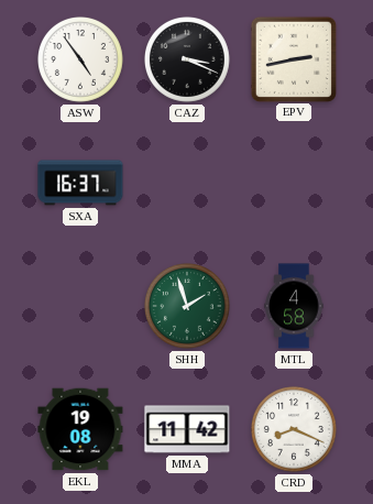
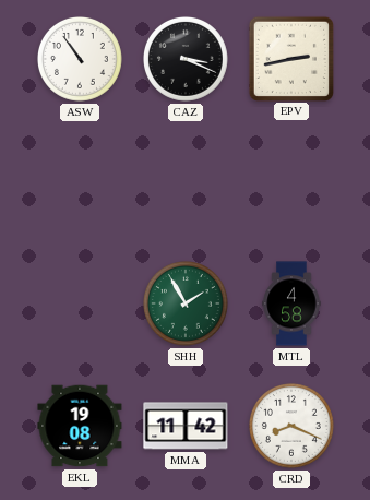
ASW: 4:54 -> 10:54 (81, 60)
SXA: 16:37 -> none (80, 183)
SHH: 1:57 -> 1:55 (187, 305)
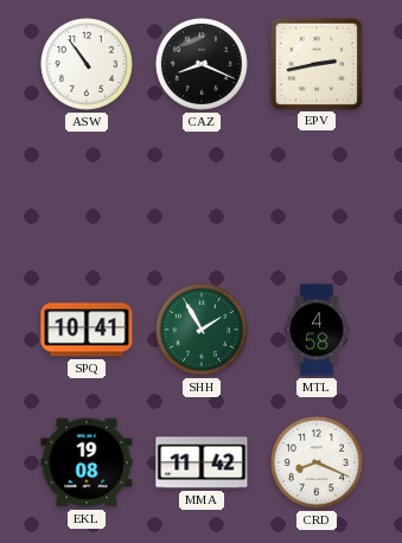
CAZ: 3:19 -> 8:19 (203, 65)
SPQ: none -> 10:41 (87, 330)
